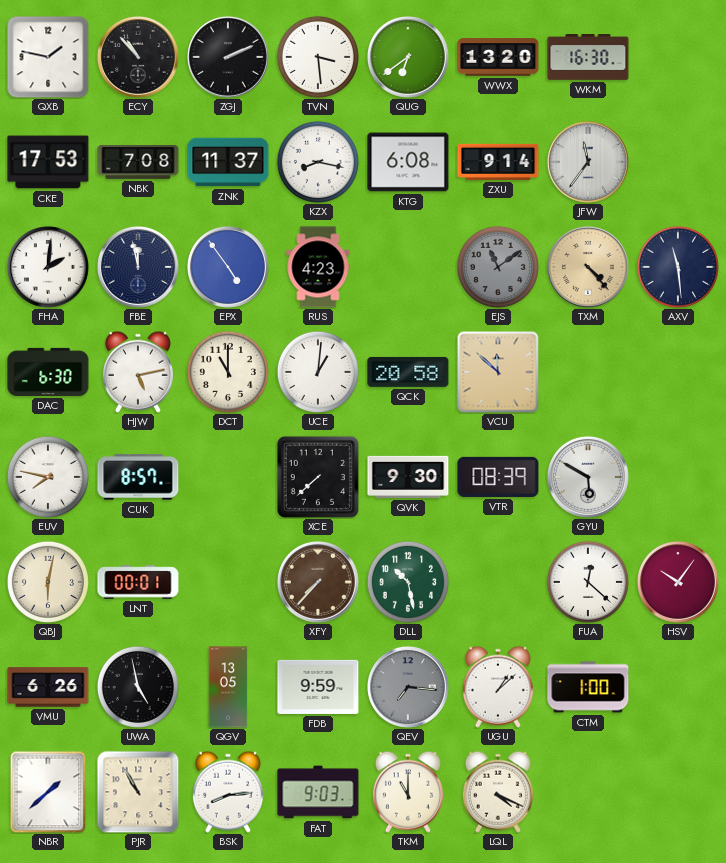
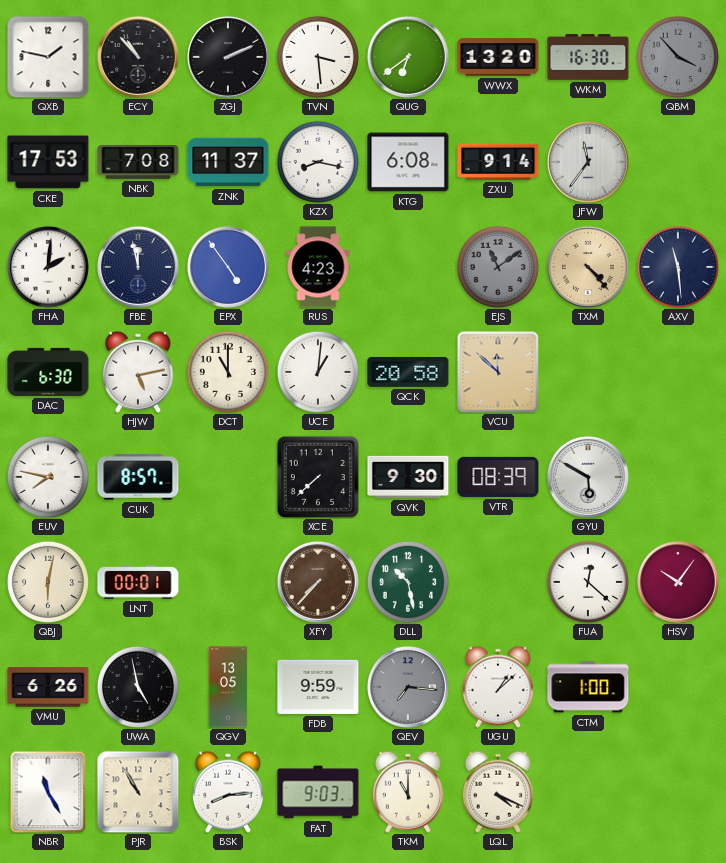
QBM: none -> 3:53 (678, 57)
NBR: 1:38 -> 11:25 (48, 792)
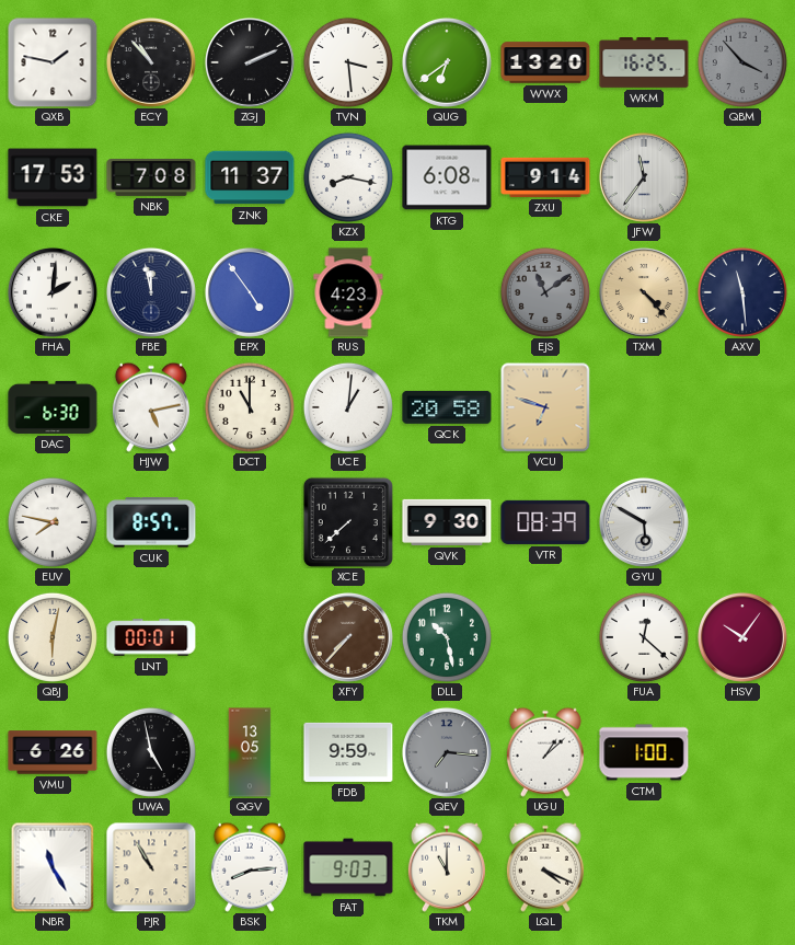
WKM: 16:30 -> 16:25 (644, 64)
VCU: 11:52 -> 6:48 (545, 407)
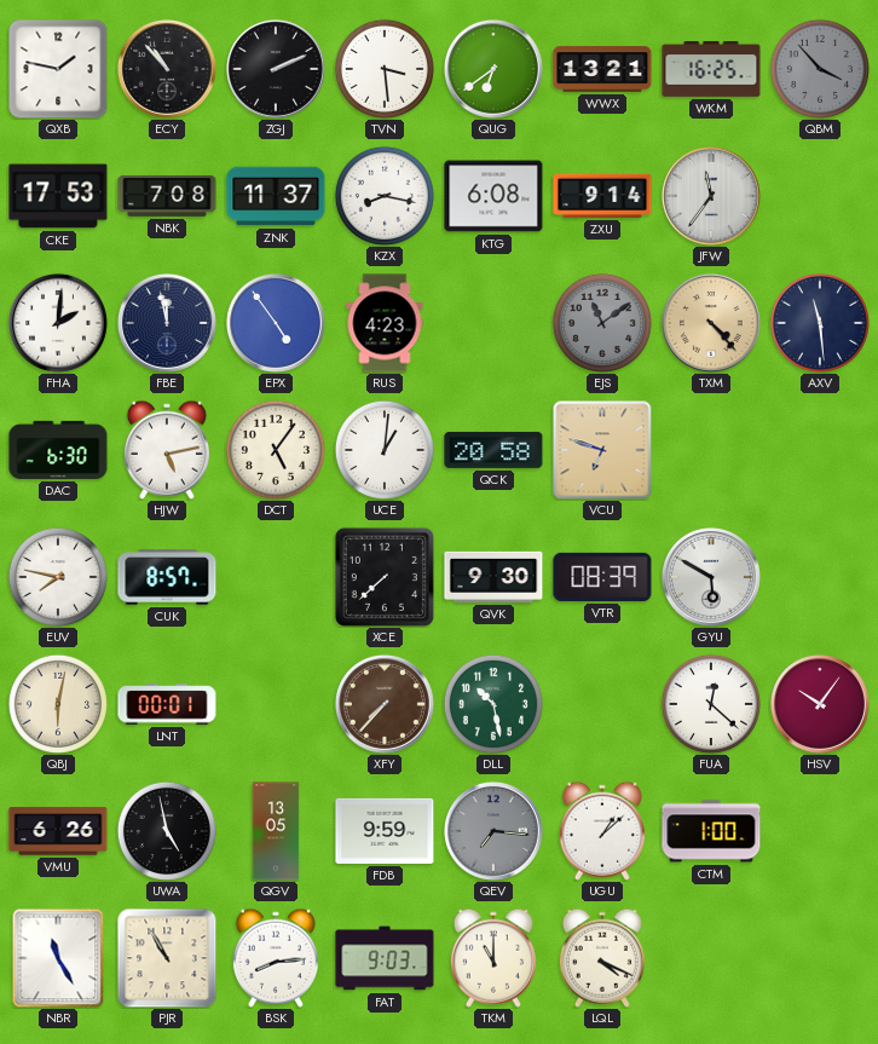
WWX: 13:20 -> 13:21 (602, 69)
DCT: 11:00 -> 5:06 (276, 450)
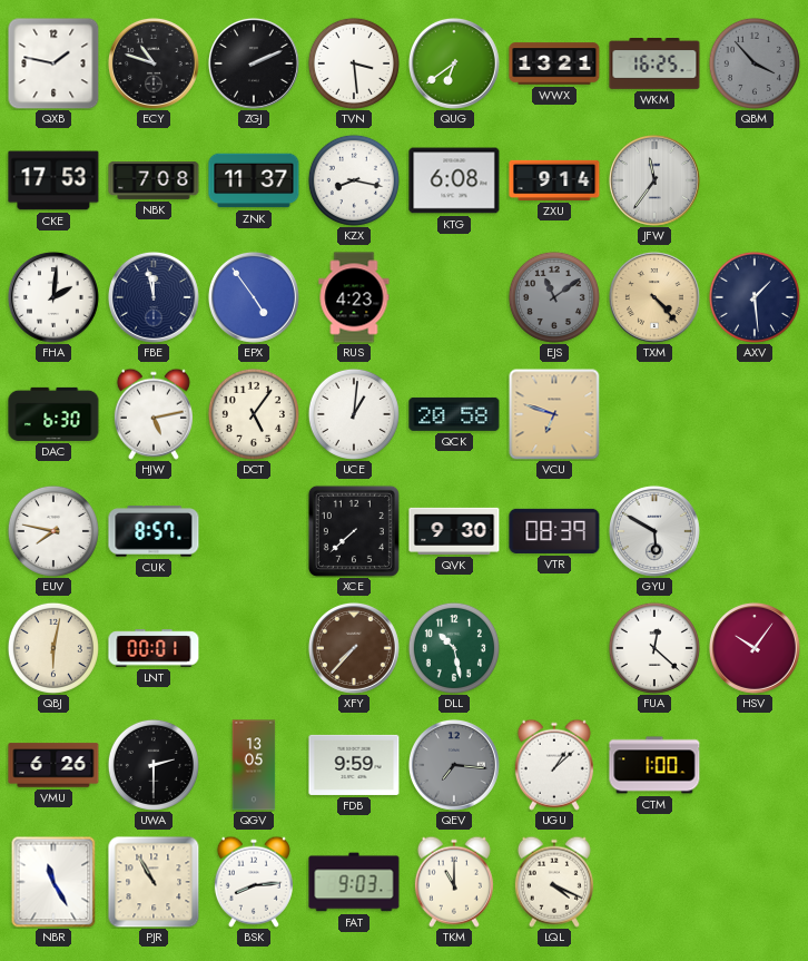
ECY: 10:53 -> 10:48 (154, 63)
AXV: 11:29 -> 1:29 (755, 297)
UWA: 4:58 -> 2:30 (154, 765)
